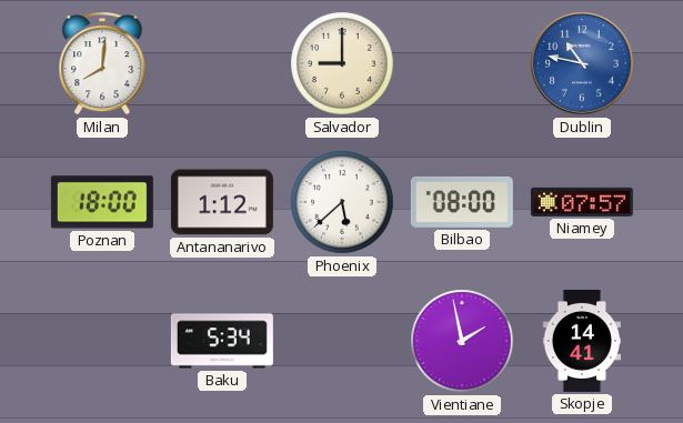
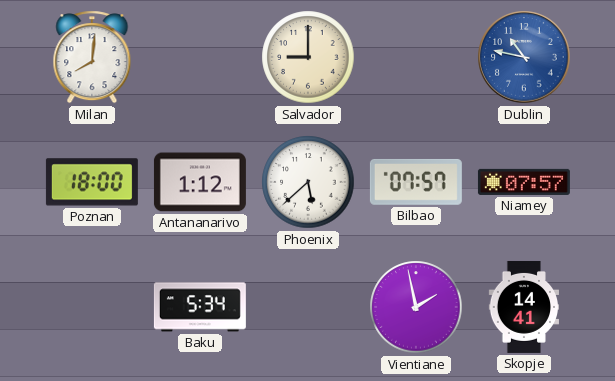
Bilbao: 08:00 -> 07:57 (416, 182)
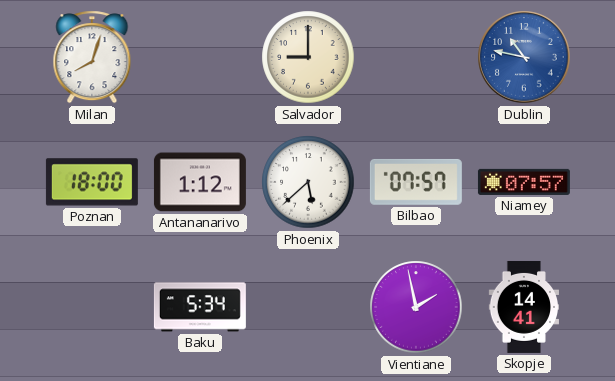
Milan: 8:01 -> 8:03 (92, 57)
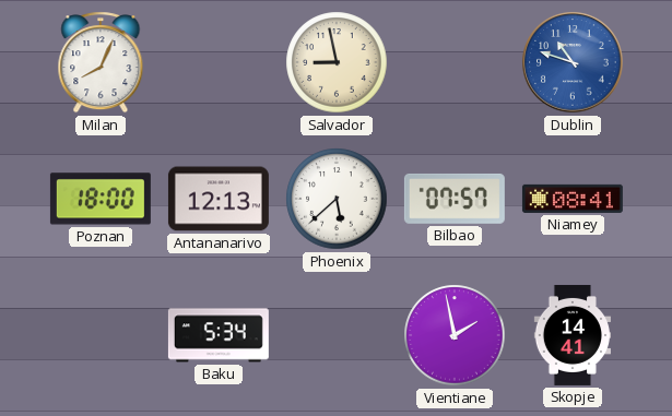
Milan: 8:03 -> 8:04 (101, 62)
Salvador: 9:00 -> 8:58 (337, 62)
Dublin: 10:47 -> 10:48 (573, 62)
Antananarivo: 1:12 -> 12:13 (219, 199)
Niamey: 07:57 -> 08:41 (573, 199)
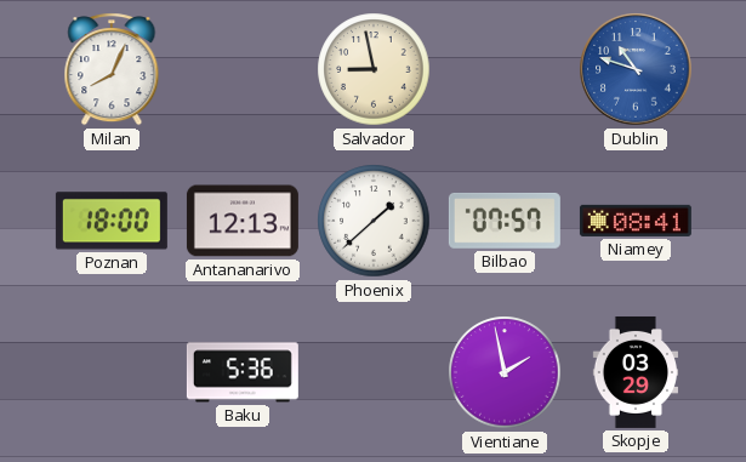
Phoenix: 5:38 -> 1:38 (374, 221)
Baku: 5:34 -> 5:36 (243, 372)
Skopje: 14:41 -> 03:29 (634, 372)
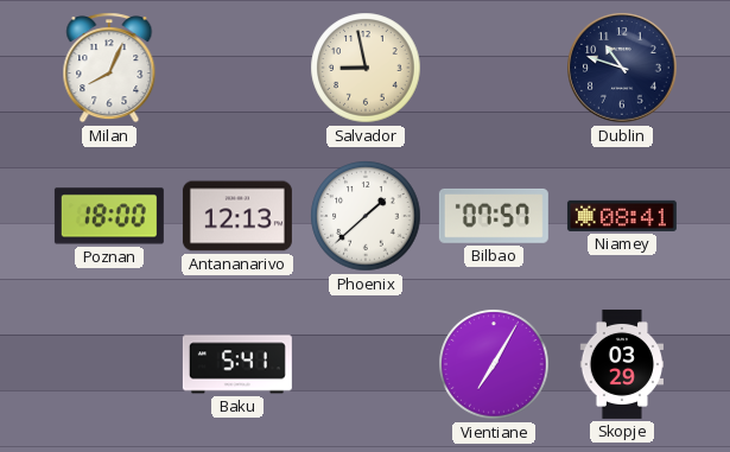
Dublin dial: blue -> navy (622, 68)
Baku: 5:36 -> 5:41 (237, 364)
Vientiane: 1:58 -> 7:05 (494, 364)
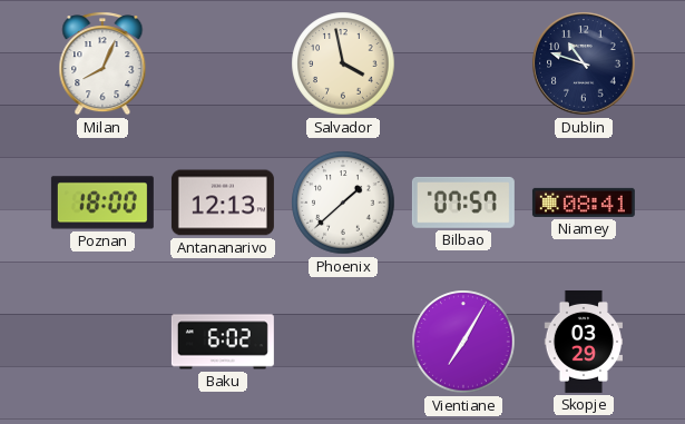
Salvador: 8:58 -> 3:58 (343, 63)
Baku: 5:41 -> 6:02 (223, 342)
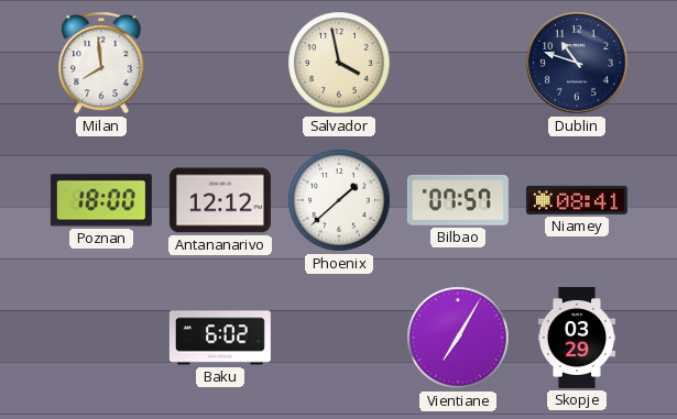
Milan: 8:04 -> 7:59 (101, 63)
Antananarivo: 12:13 -> 12:12 (220, 200)
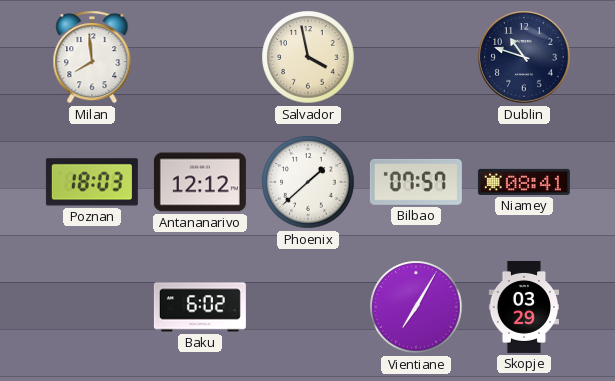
Poznan: 18:00 -> 18:03 (92, 182)
